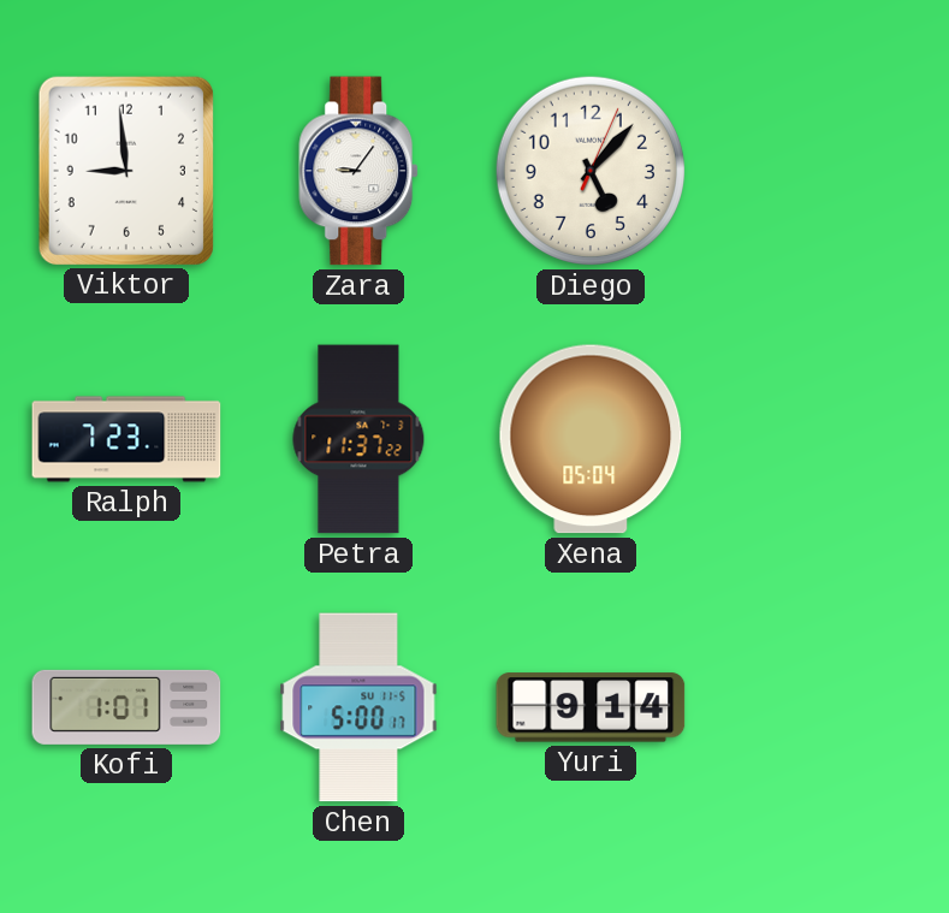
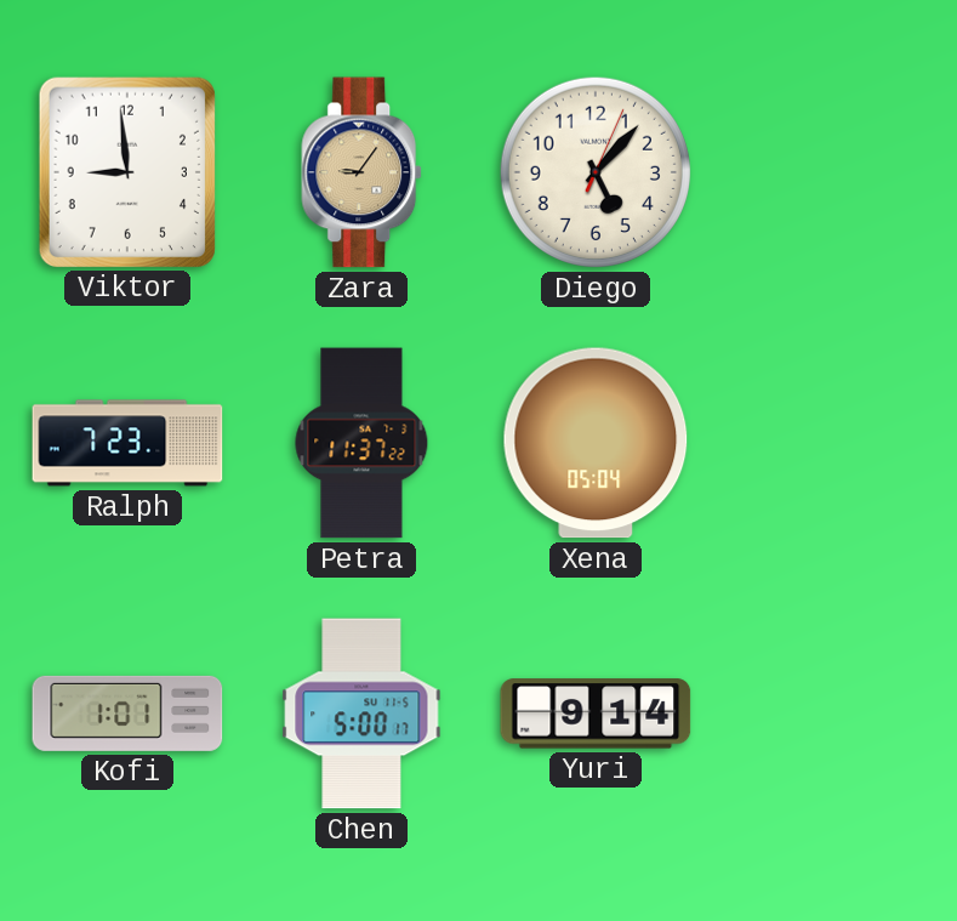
Zara dial: white -> champagne (363, 172)
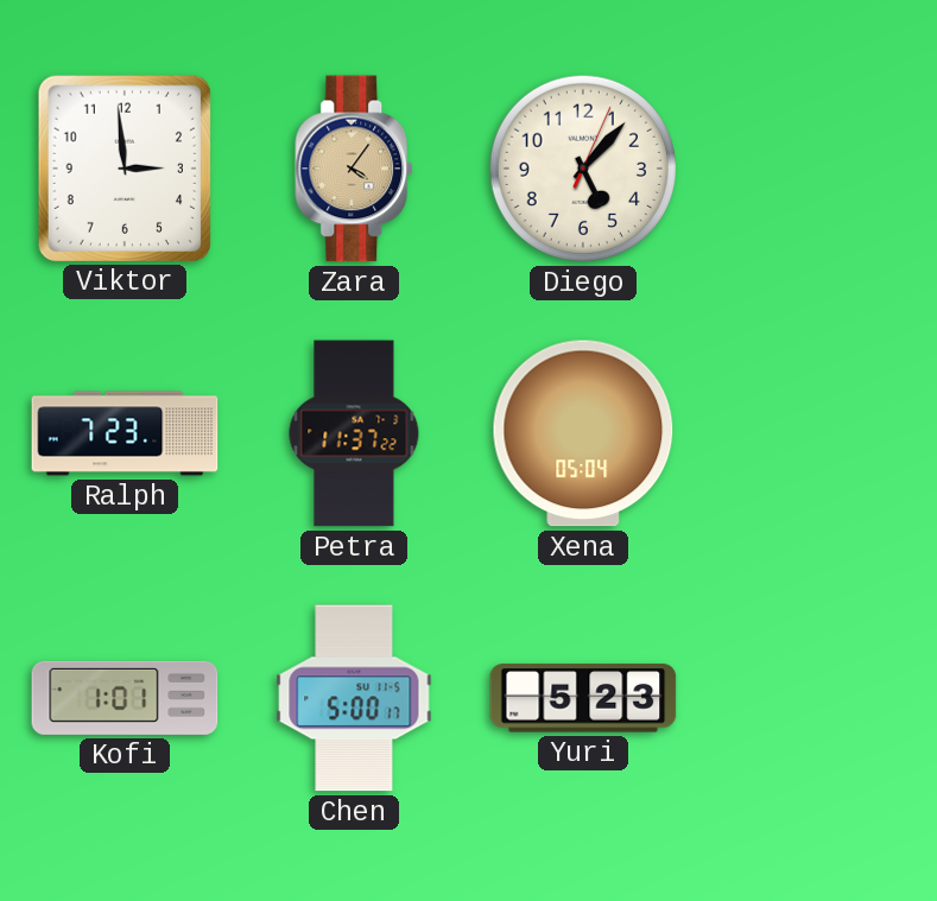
Viktor: 8:59 -> 2:59 (125, 167)
Zara: 9:06 -> 4:06 (355, 169)
Yuri: 9:14 -> 5:23 (583, 698)
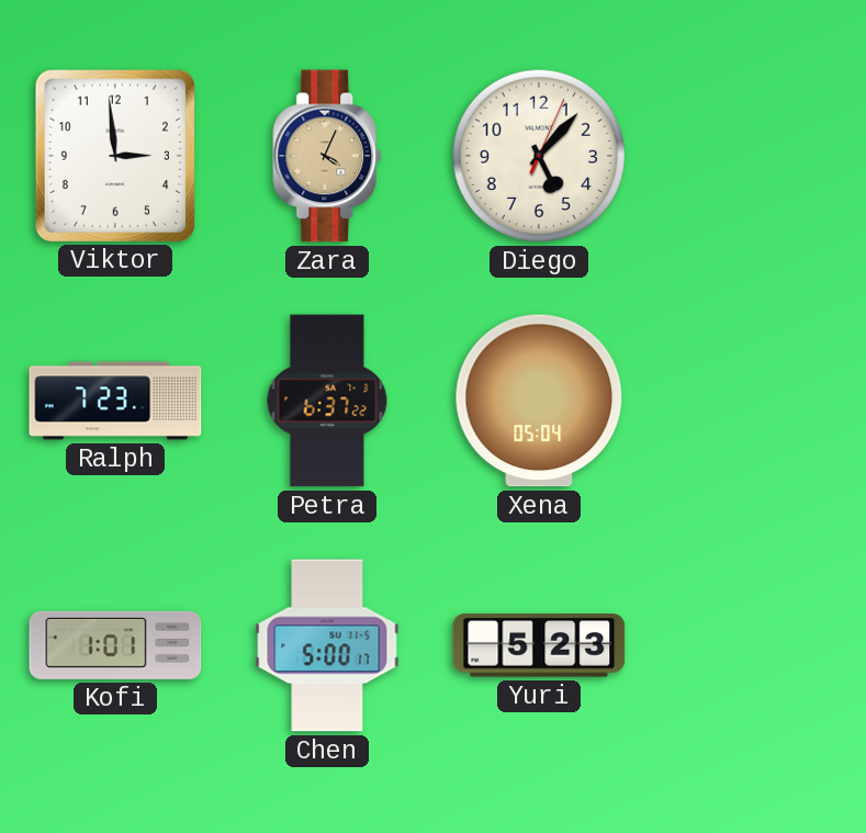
Zara: 4:06 -> 4:04 (328, 156)
Petra: 11:37 -> 6:37 (327, 401)
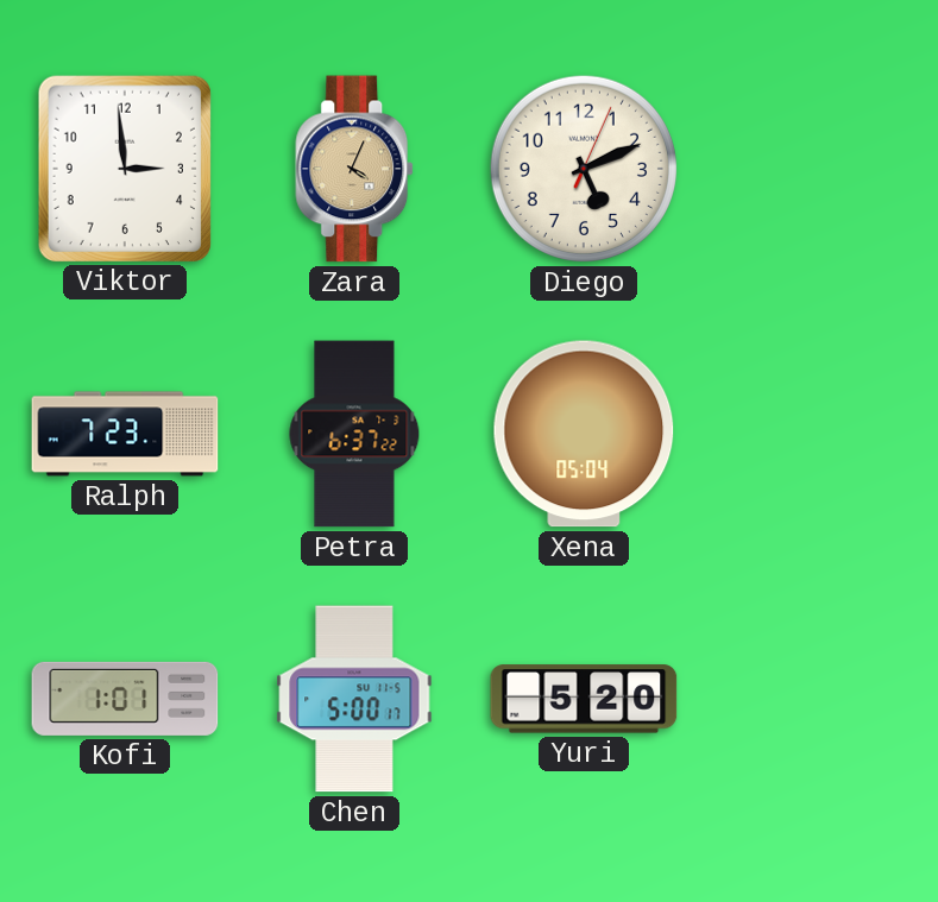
Diego: 5:07 -> 5:11 (584, 169)
Yuri: 5:23 -> 5:20 (584, 699)
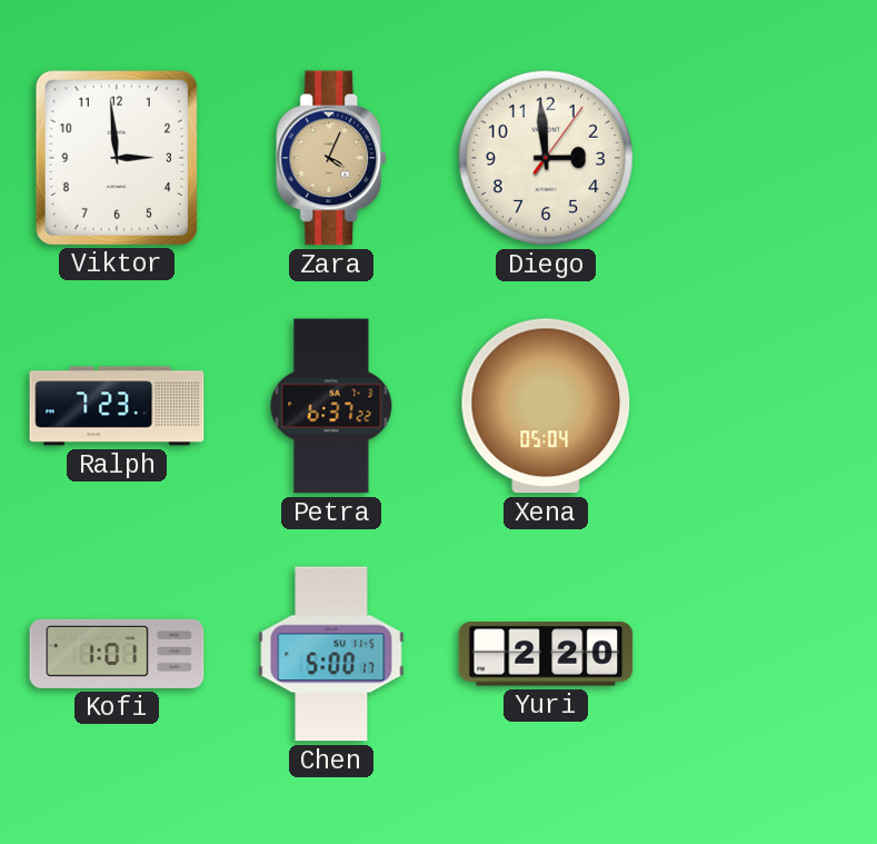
Diego: 5:11 -> 2:59 (546, 158)
Yuri: 5:20 -> 2:20 (546, 654)
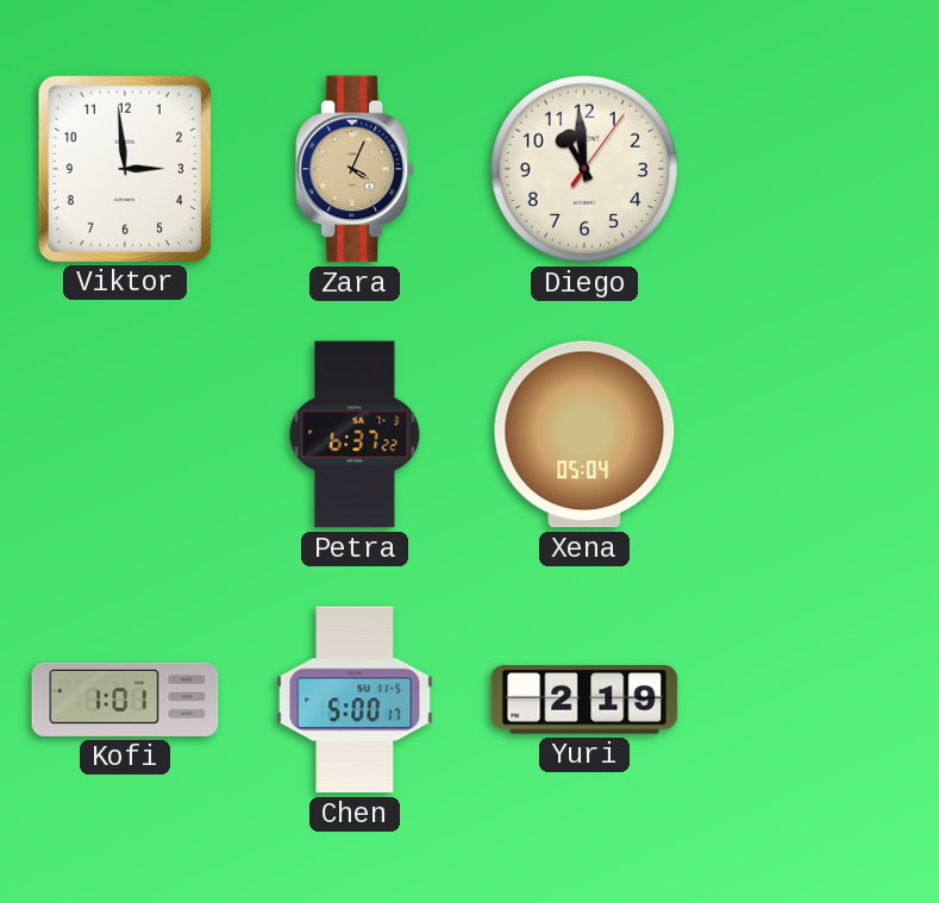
Diego: 2:59 -> 10:59 (584, 169)
Ralph: 7:23 -> none (117, 406)
Yuri: 2:20 -> 2:19 (584, 700)
